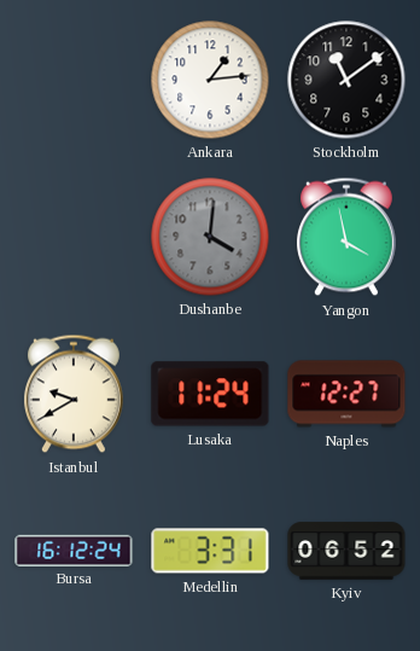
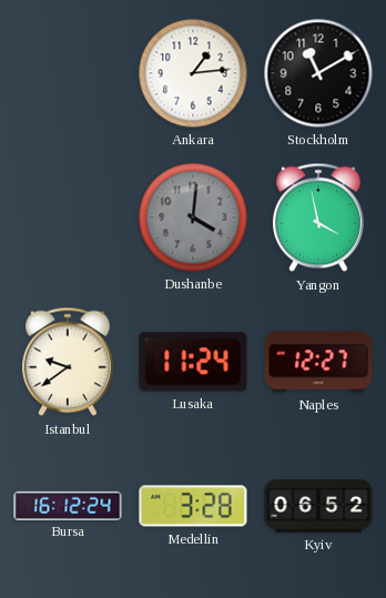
Stockholm: 11:09 -> 11:10 (318, 73)
Istanbul: 9:40 -> 9:39 (68, 362)
Medellin: 3:31 -> 3:28 (193, 506)
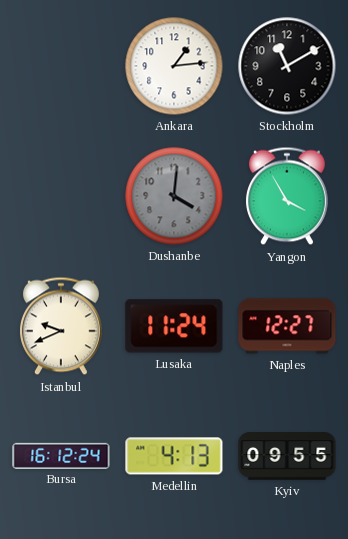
Yangon: 3:58 -> 3:55 (287, 196)
Istanbul: 9:39 -> 9:41 (61, 326)
Medellin: 3:28 -> 4:13 (174, 456)
Kyiv: 06:52 -> 09:55 (287, 456)
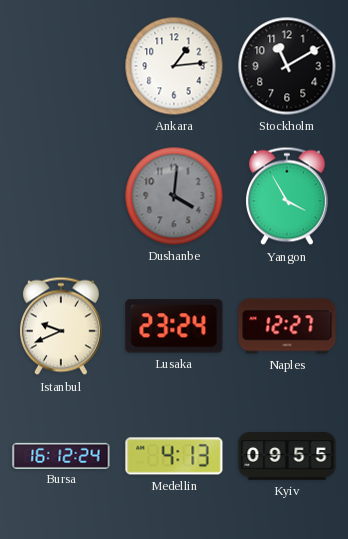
Lusaka: 11:24 -> 23:24 (174, 326)
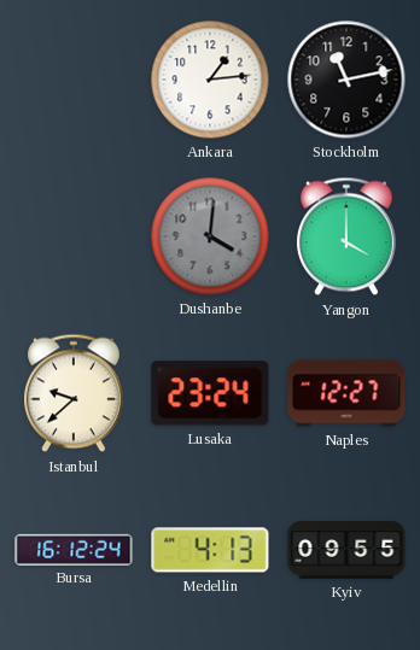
Stockholm: 11:10 -> 11:13 (346, 80)
Yangon: 3:55 -> 4:00 (346, 236)
Istanbul: 9:41 -> 9:38 (74, 393)
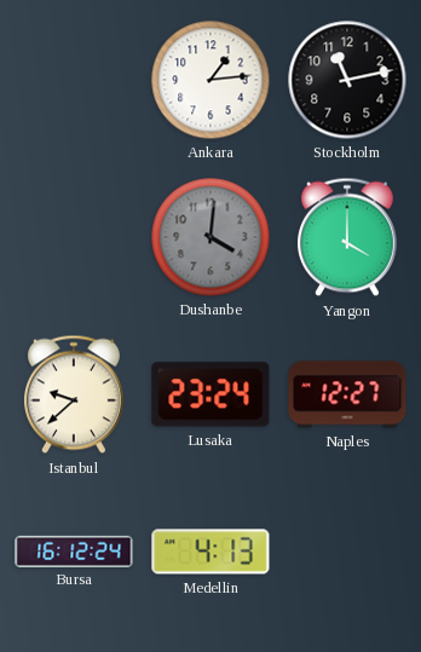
Kyiv: 09:55 -> none (346, 550)
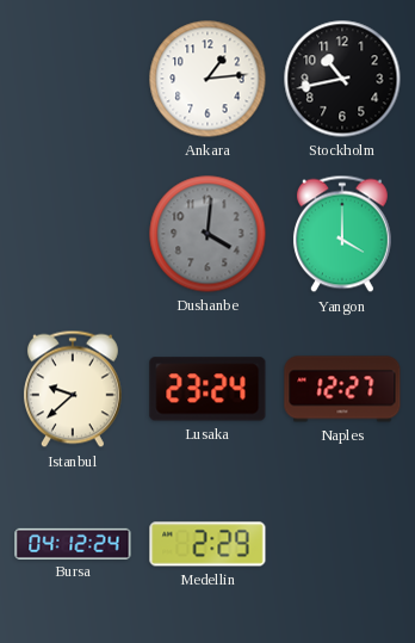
Stockholm: 11:13 -> 10:43 (342, 79)
Bursa: 16:12 -> 04:12 (73, 543)
Medellin: 4:13 -> 2:29 (207, 544)
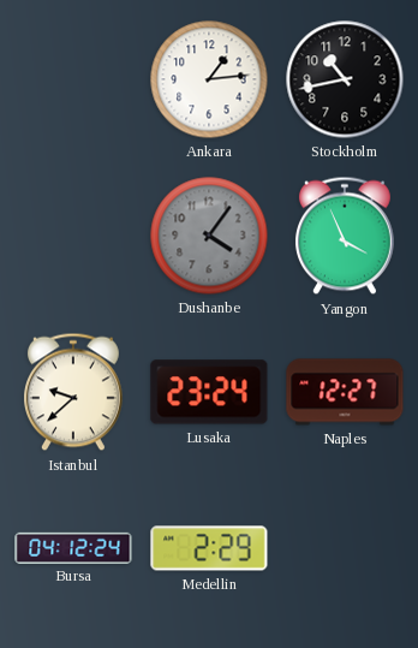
Dushanbe: 4:01 -> 4:06 (209, 236)
Yangon: 4:00 -> 3:56 (345, 236)
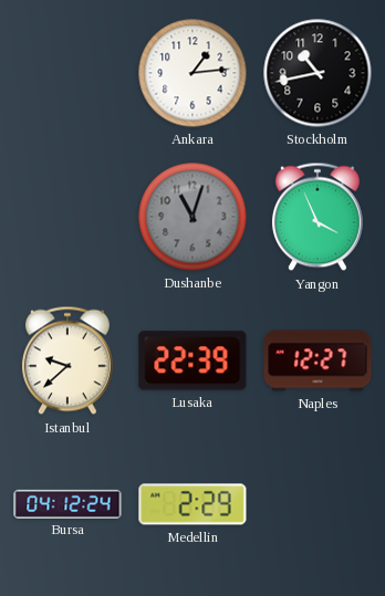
Dushanbe: 4:06 -> 11:03 (192, 217)
Lusaka: 23:24 -> 22:39 (192, 360)
